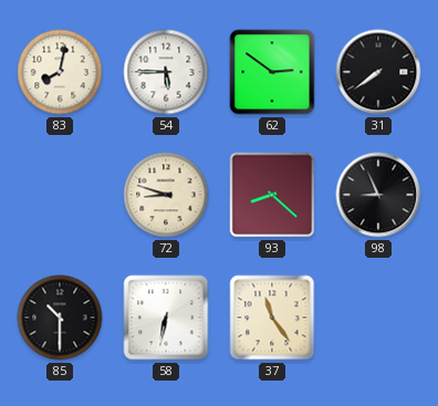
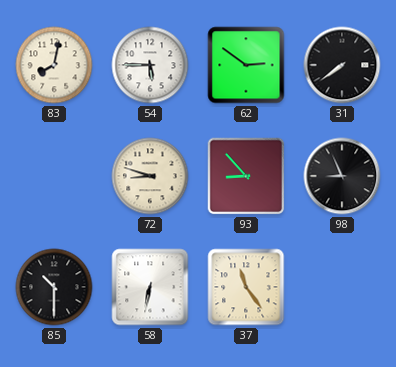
93: 8:22 -> 8:53 (246, 176)
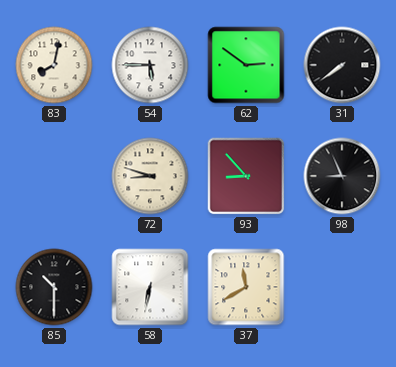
37: 11:24 -> 11:40 (246, 287)
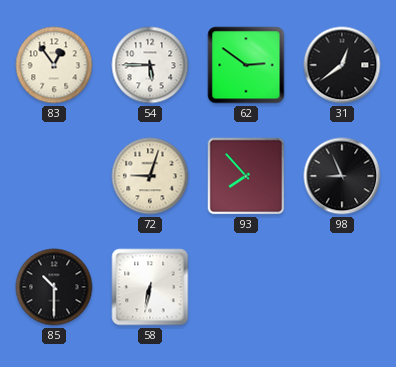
83: 8:02 -> 12:54 (54, 65)
31: 7:39 -> 12:39 (342, 65)
72: 8:48 -> 9:03 (150, 176)
93: 8:53 -> 7:53 (246, 176)
37: 11:40 -> none (246, 287)
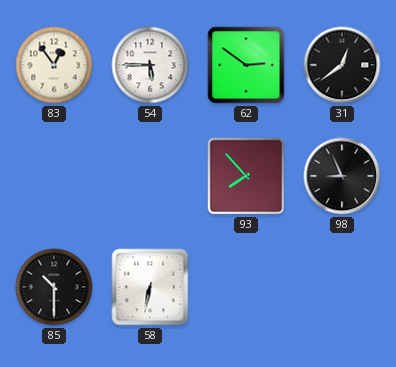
72: 9:03 -> none (150, 176)
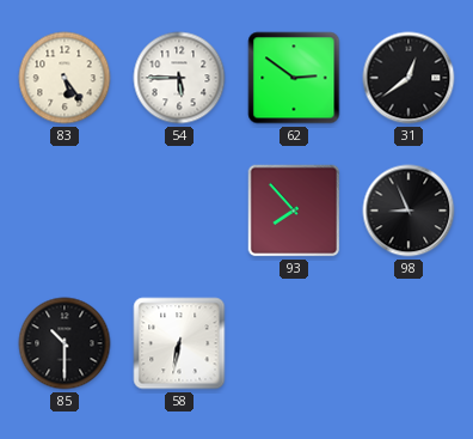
83: 12:54 -> 5:24 (64, 78)
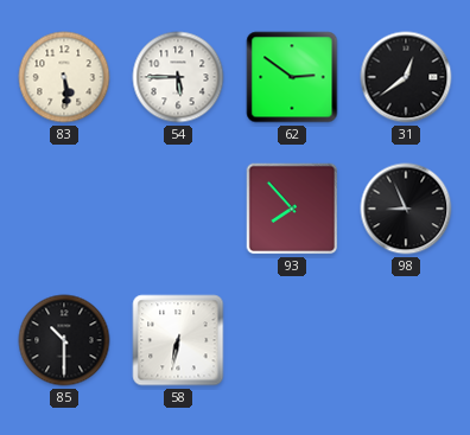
83: 5:24 -> 5:29 (64, 77)
